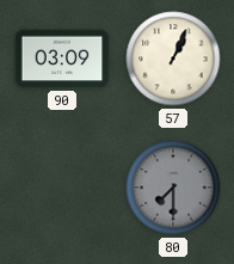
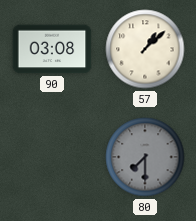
90: 03:09 -> 03:08 (52, 49)
57: 1:04 -> 1:08 (145, 49)
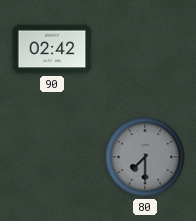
90: 03:08 -> 02:42 (52, 49)
57: 1:08 -> none (145, 49)
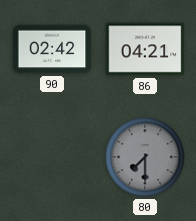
86: none -> 04:21 (145, 49)
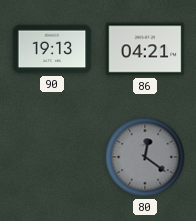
90: 02:42 -> 19:13 (52, 49)
80: 7:30 -> 12:21 (145, 157)
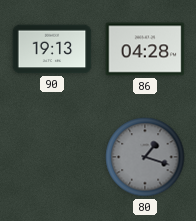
86: 04:21 -> 04:28 (145, 49)
80: 12:21 -> 1:18 (145, 157)
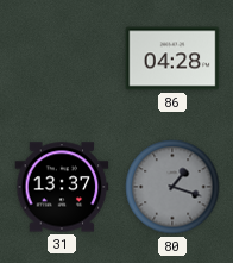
90: 19:13 -> none (52, 49)
31: none -> 13:37 (62, 187)
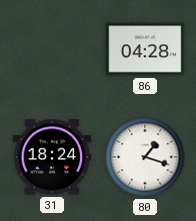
31: 13:37 -> 18:24 (52, 157)
80 dial: grey -> white (145, 157)
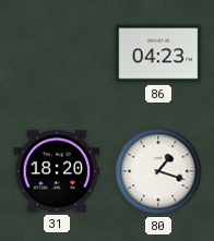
86: 04:28 -> 04:23 (158, 53)
31: 18:24 -> 18:20 (57, 171)
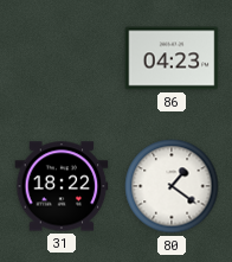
31: 18:20 -> 18:22 (62, 186)
80: 1:18 -> 1:21 (172, 186)
